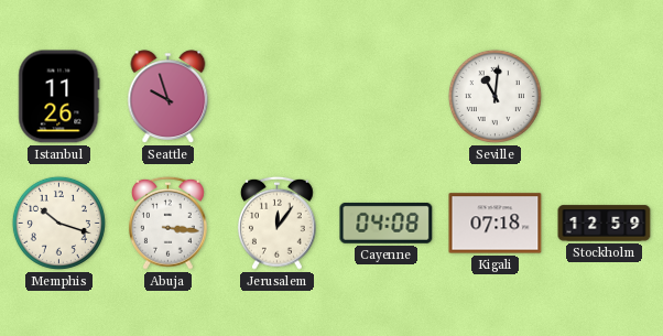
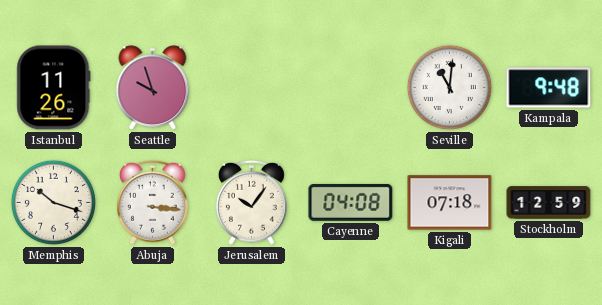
Kampala: none -> 9:48 (549, 88)
Jerusalem: 12:06 -> 10:06 (251, 202)
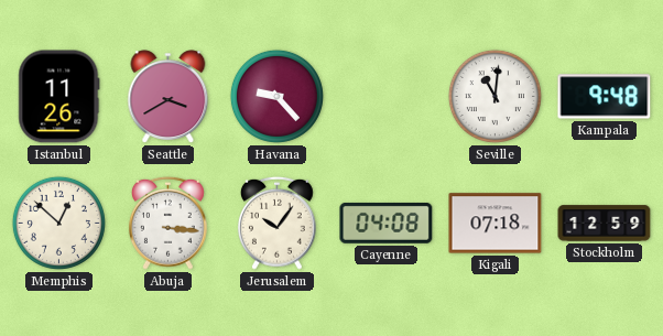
Seattle: 9:57 -> 3:40 (169, 97)
Havana: none -> 9:23 (276, 96)
Memphis: 10:18 -> 12:52 (58, 223)
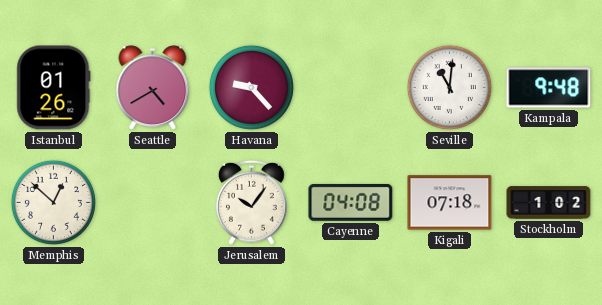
Istanbul: 11:26 -> 01:26 (54, 88)
Seattle: 3:40 -> 4:40 (153, 88)
Abuja: 3:16 -> none (167, 223)
Stockholm: 12:59 -> 1:02 (549, 203)
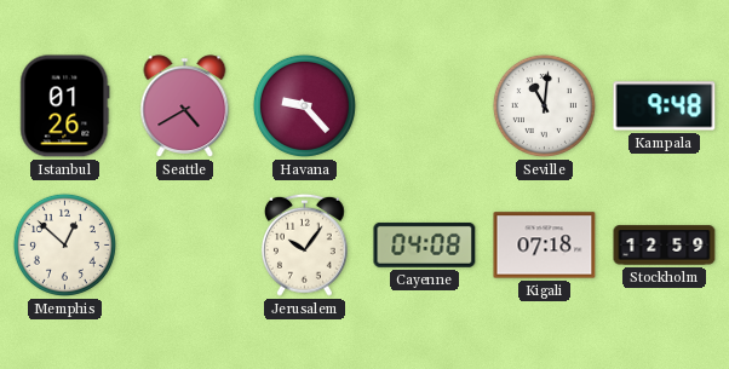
Stockholm: 1:02 -> 12:59 (665, 246)
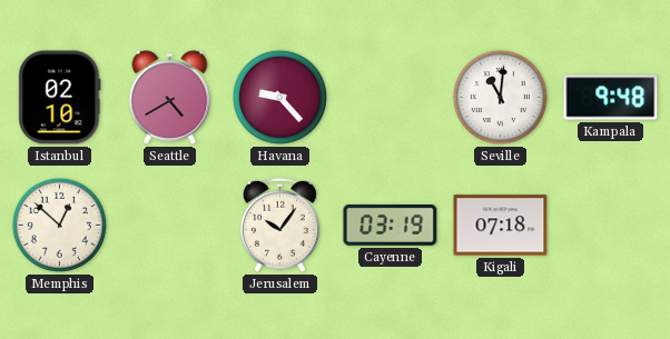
Istanbul: 01:26 -> 02:10 (60, 98)
Cayenne: 04:08 -> 03:19 (391, 225)
Stockholm: 12:59 -> none (665, 246)
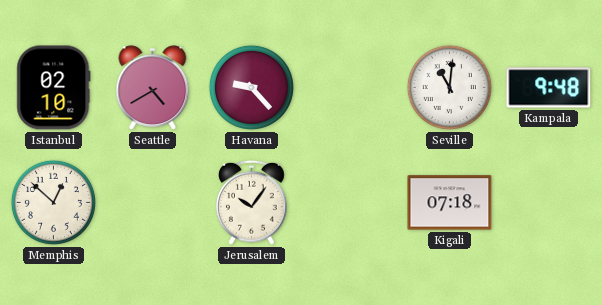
Cayenne: 03:19 -> none (391, 225)
